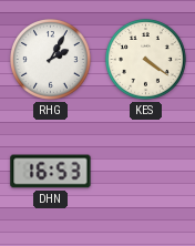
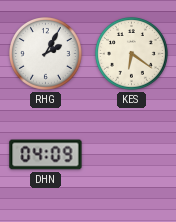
KES: 4:21 -> 6:21 (132, 54)
DHN: 16:53 -> 04:09 (46, 155)
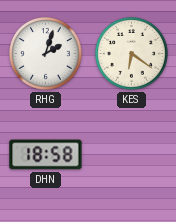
RHG: 2:05 -> 2:03 (46, 54)
DHN: 04:09 -> 18:58 (46, 155)
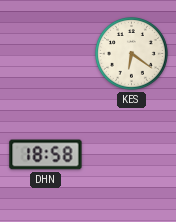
RHG: 2:03 -> none (46, 54)
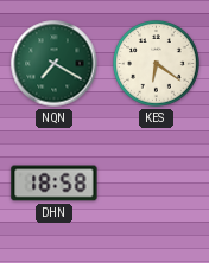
NQN: none -> 7:20 (55, 64)
